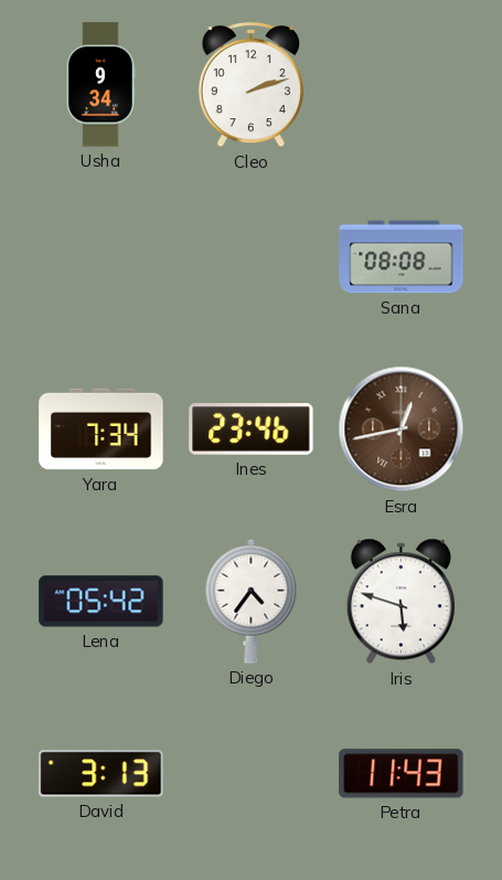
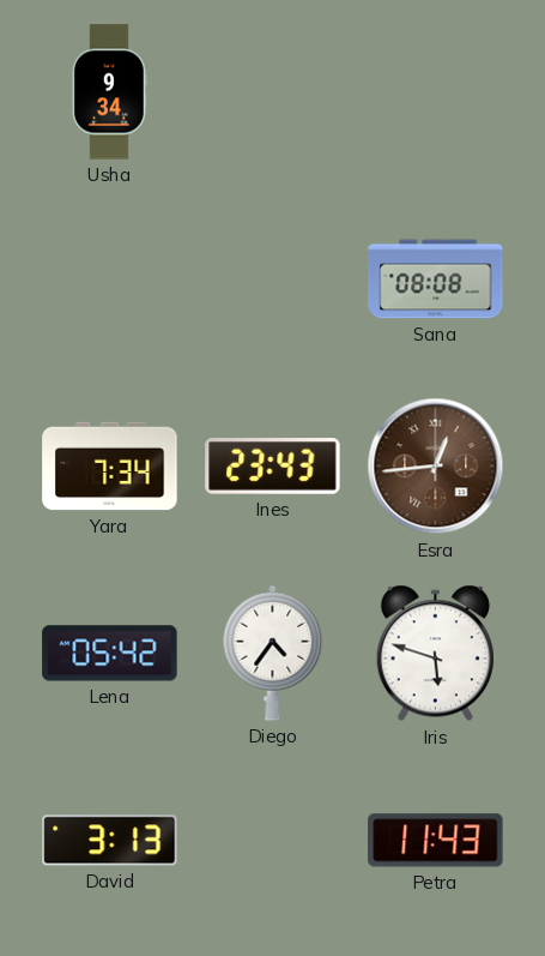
Cleo: 2:12 -> none (250, 85)
Ines: 23:46 -> 23:43 (273, 467)
Esra: 12:43 -> 12:44 (436, 467)
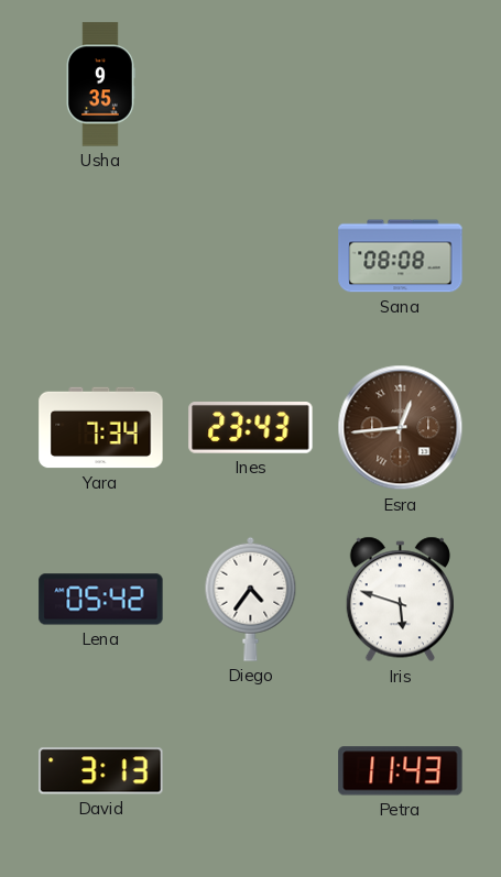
Usha: 9:34 -> 9:35 (100, 85)
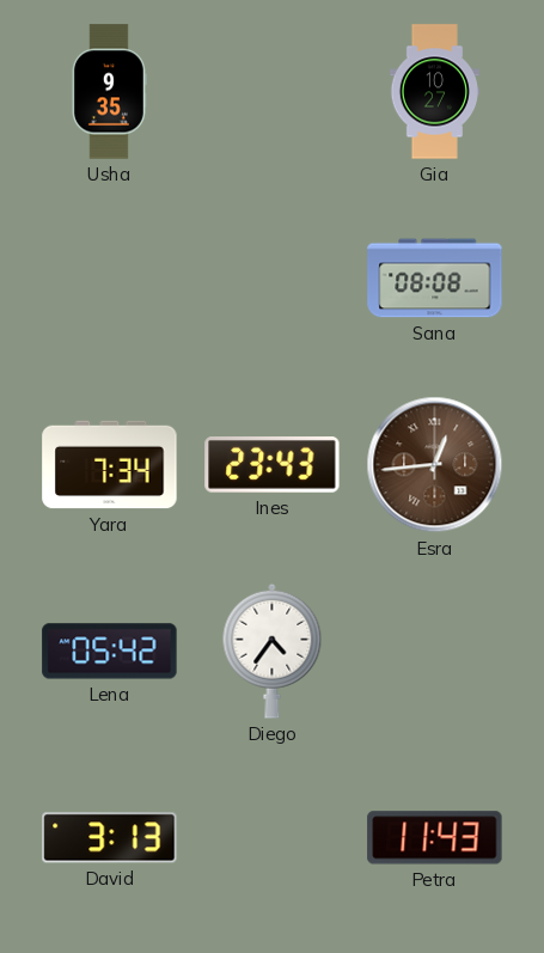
Gia: none -> 10:27 (434, 92)
Iris: 5:48 -> none (400, 600)
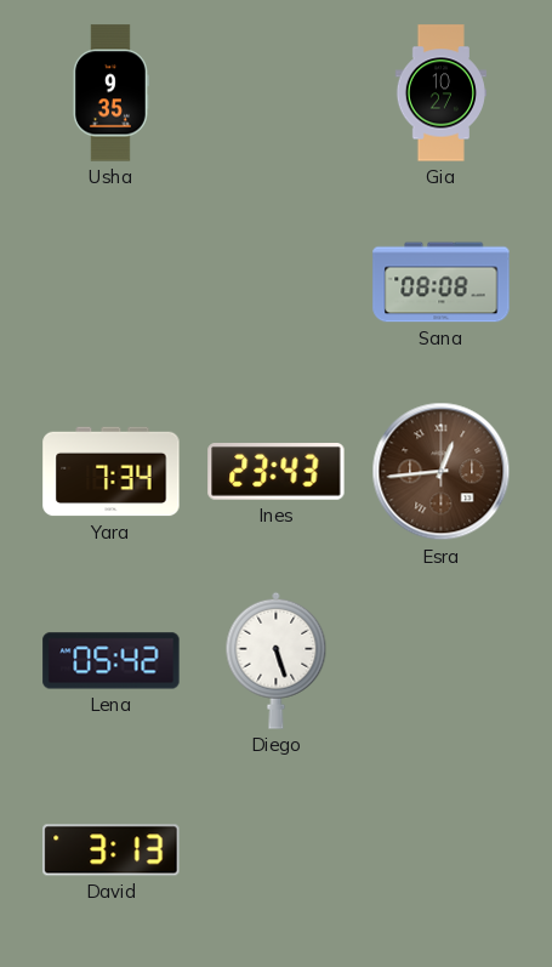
Diego: 4:36 -> 5:27 (277, 660)
Petra: 11:43 -> none (435, 838)
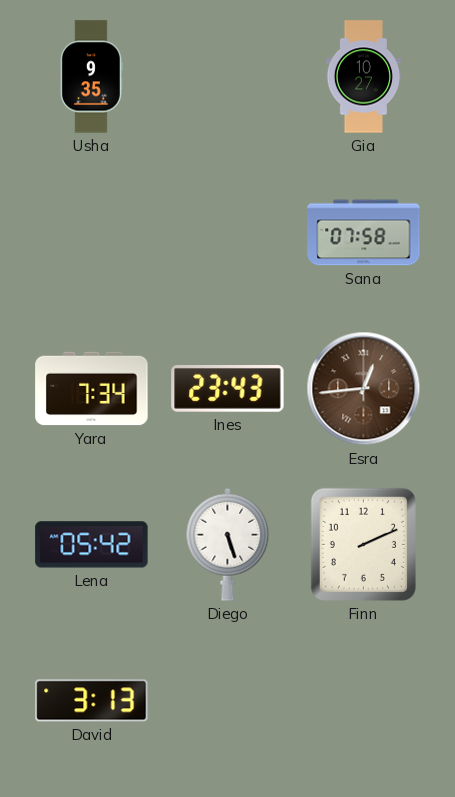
Sana: 08:08 -> 07:58 (364, 233)
Finn: none -> 2:11 (363, 544)
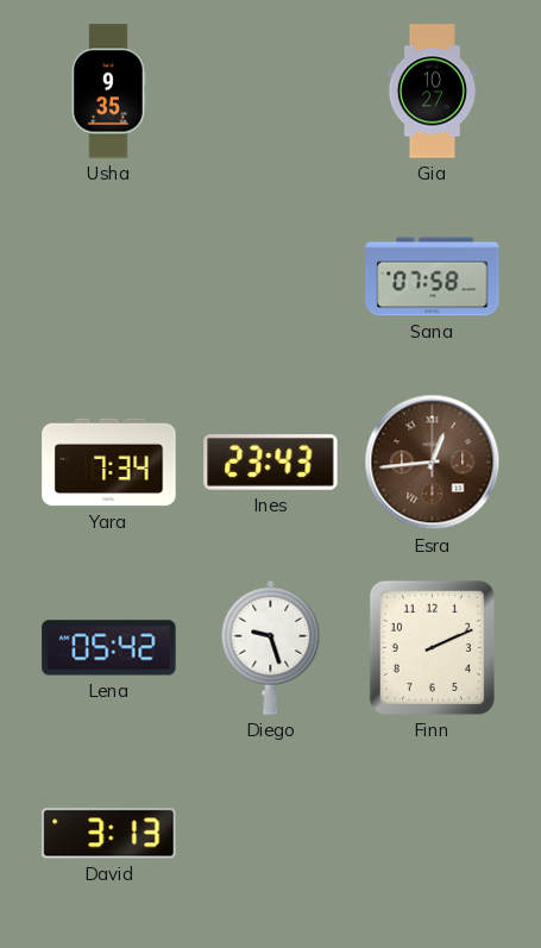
Diego: 5:27 -> 9:27 (271, 647)
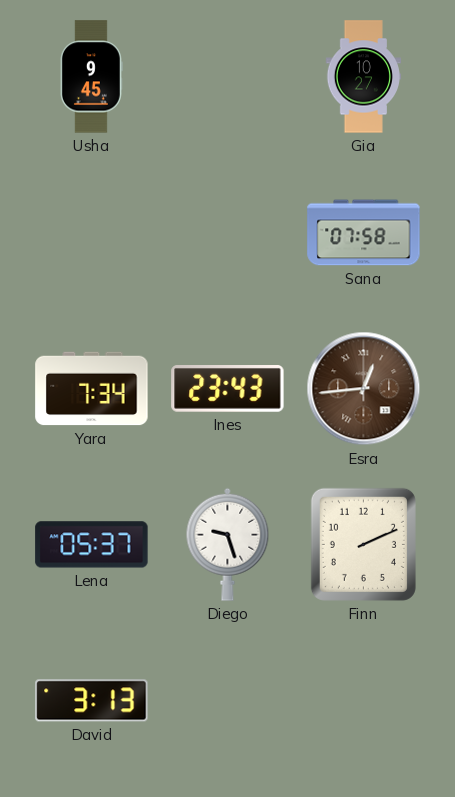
Usha: 9:35 -> 9:45 (91, 77)
Lena: 05:42 -> 05:37 (92, 545)
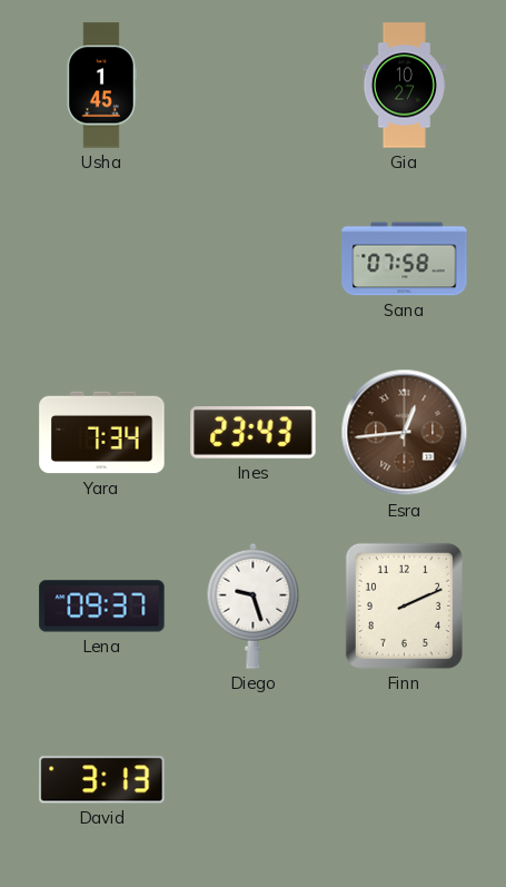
Usha: 9:45 -> 1:45 (101, 86)
Lena: 05:37 -> 09:37 (102, 607)
